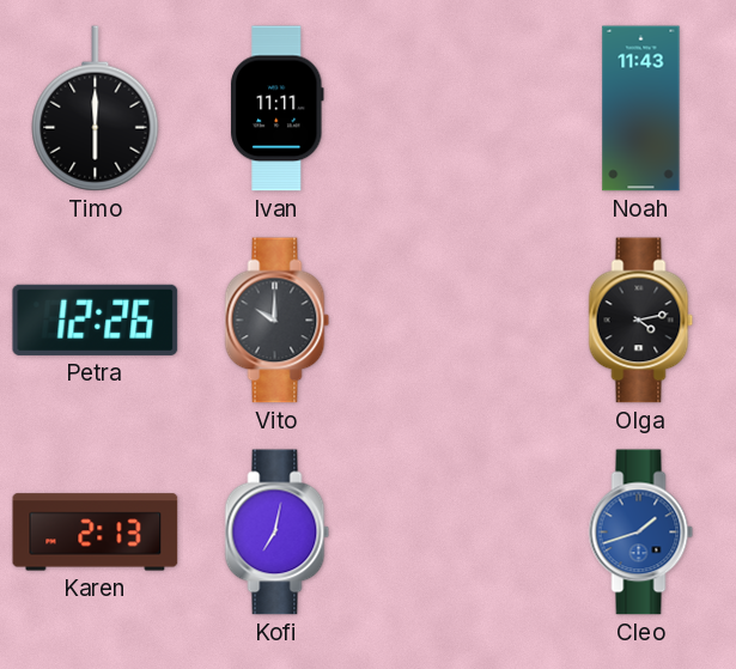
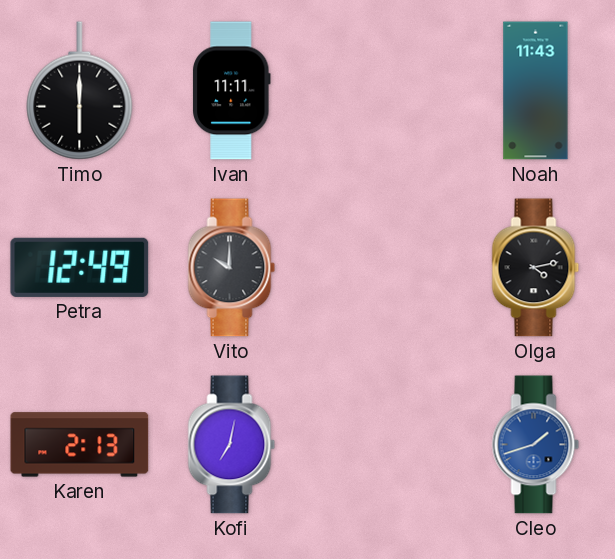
Petra: 12:26 -> 12:49 (80, 267)
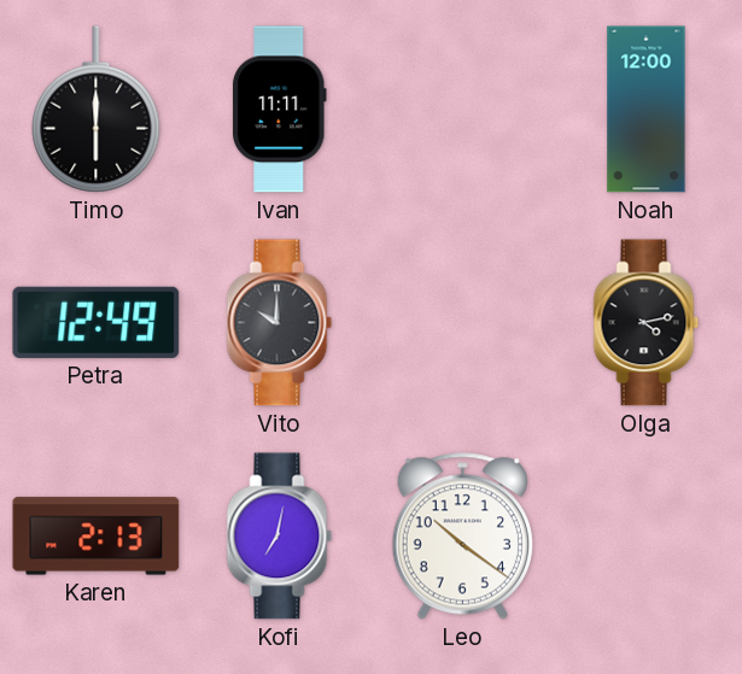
Noah: 11:43 -> 12:00 (647, 110)
Leo: none -> 10:21 (462, 537)
Cleo: 1:42 -> none (536, 445)
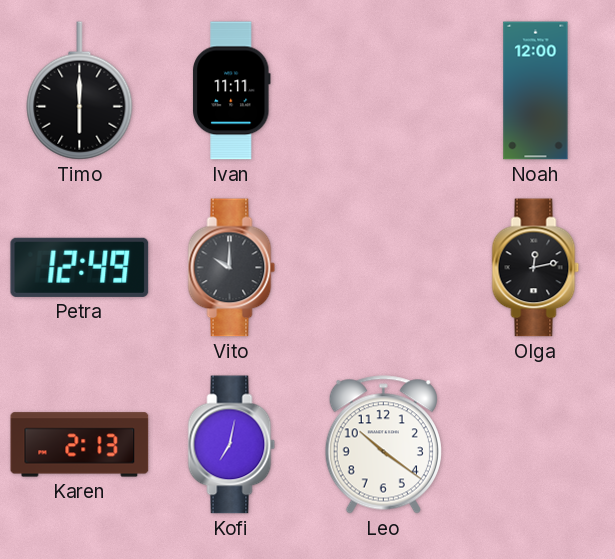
Olga: 4:13 -> 12:13 (536, 268)
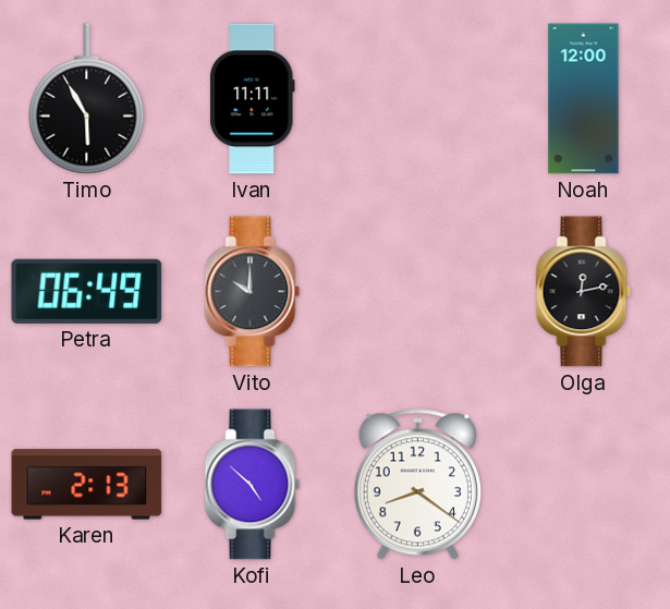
Timo: 6:00 -> 5:55 (87, 99)
Petra: 12:49 -> 06:49 (87, 291)
Kofi: 7:02 -> 4:52 (253, 485)
Leo: 10:21 -> 8:21 (417, 485)
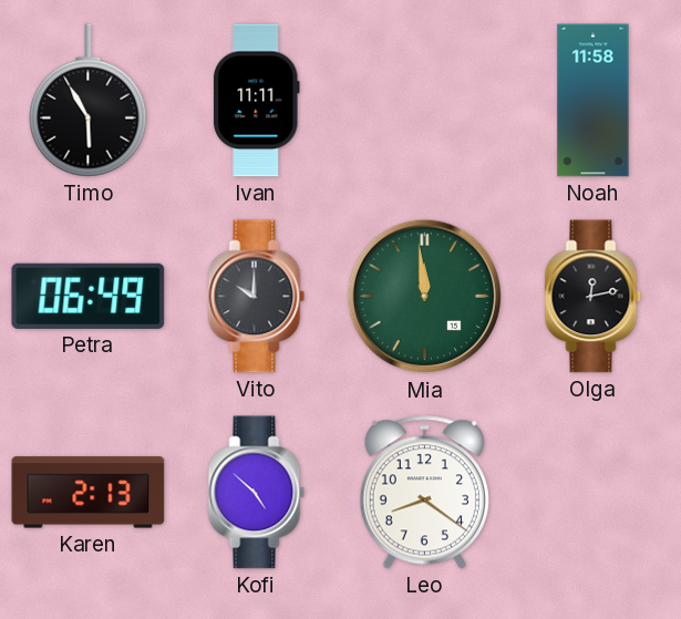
Noah: 12:00 -> 11:58 (594, 101)
Mia: none -> 11:59 (425, 297)
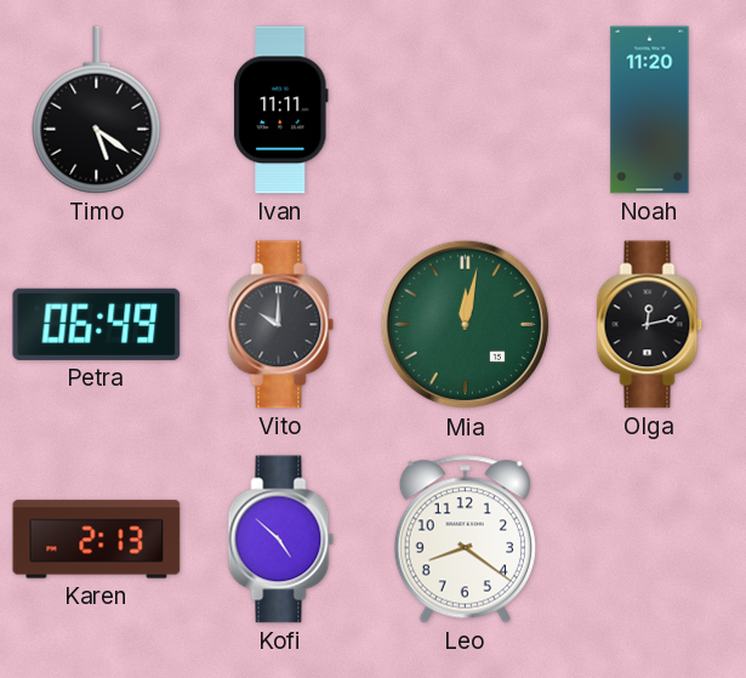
Timo: 5:55 -> 5:21 (97, 110)
Noah: 11:58 -> 11:20 (650, 110)
Mia: 11:59 -> 12:02 (466, 325)
